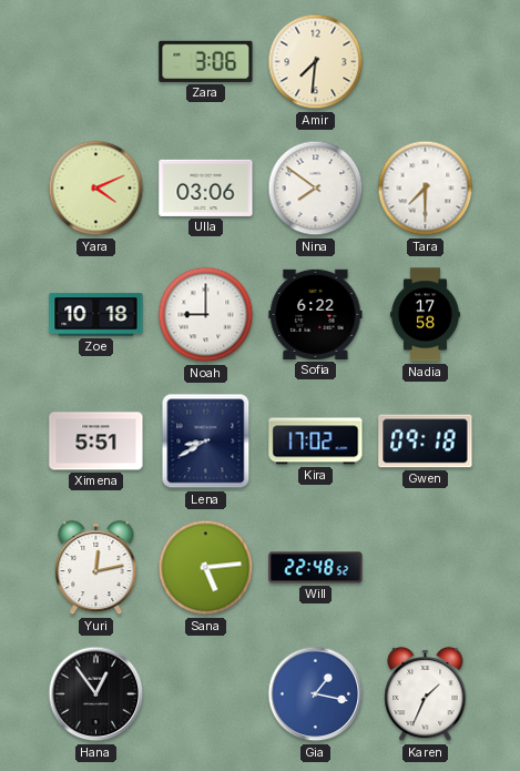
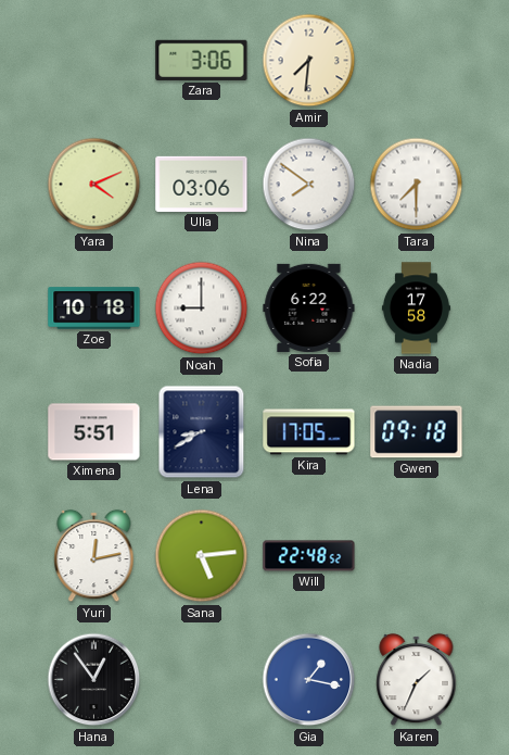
Kira: 17:02 -> 17:05 (309, 432)
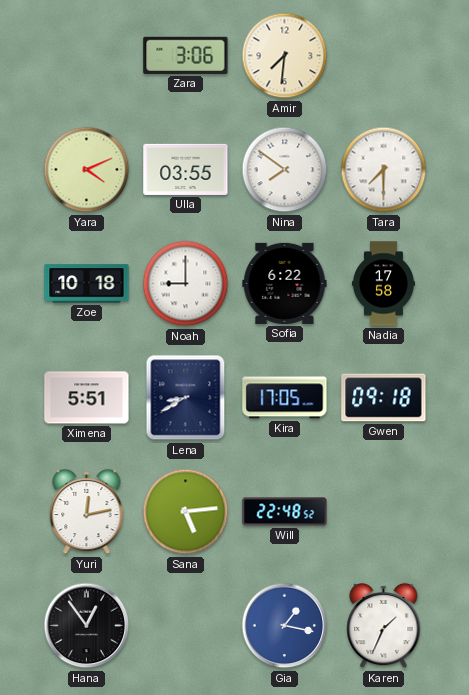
Ulla: 03:06 -> 03:55 (186, 169)
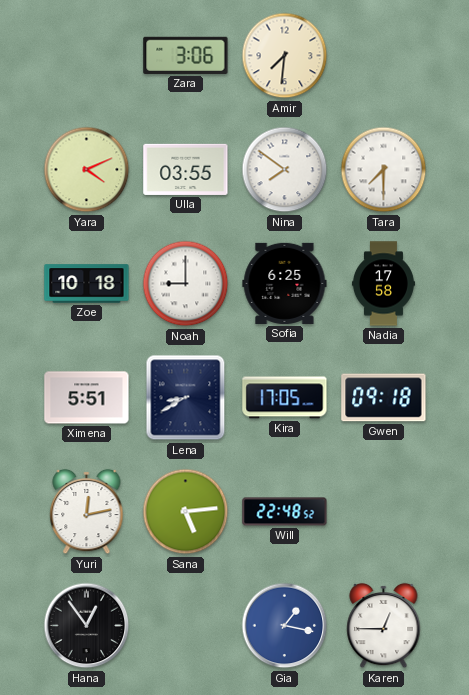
Sofia: 6:22 -> 6:25 (285, 283)
Karen: 1:34 -> 12:45 (384, 626)
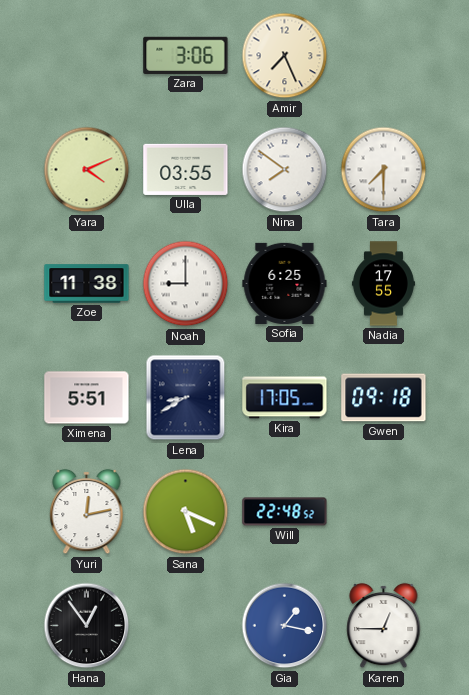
Amir: 7:31 -> 7:26 (285, 56)
Zoe: 10:18 -> 11:38 (87, 284)
Nadia: 17:58 -> 17:55 (383, 284)
Sana: 5:14 -> 5:19 (186, 512)
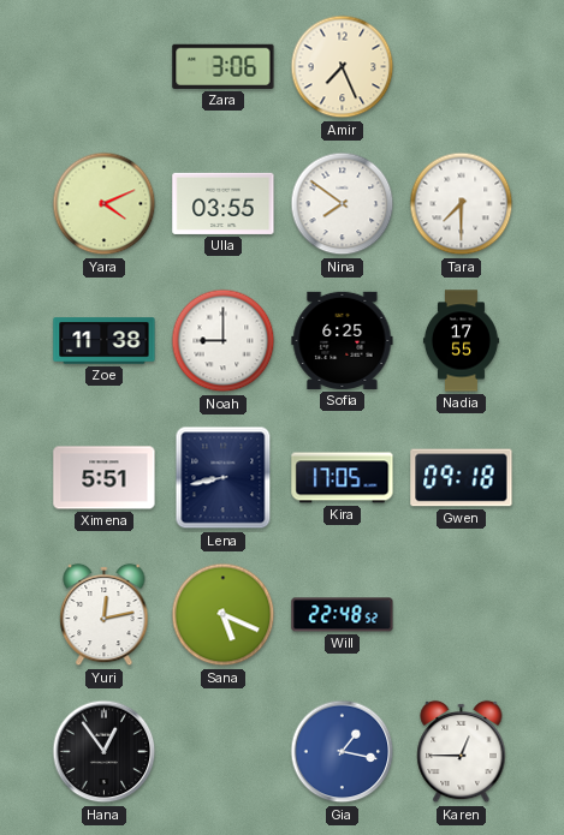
Lena: 8:40 -> 8:43 (224, 478)
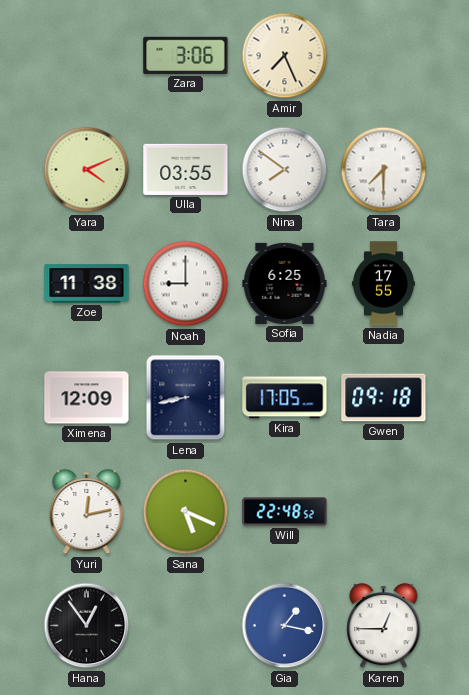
Ximena: 5:51 -> 12:09 (87, 398)
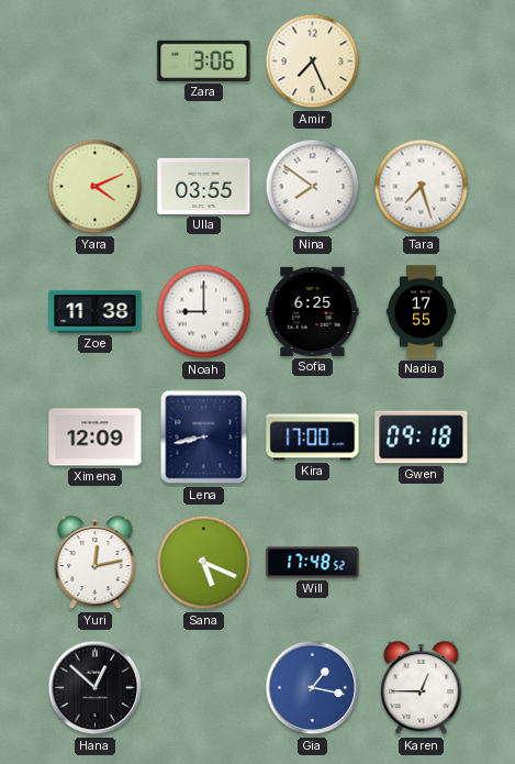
Tara: 7:30 -> 7:27 (422, 187)
Kira: 17:05 -> 17:00 (313, 438)
Will: 22:48 -> 17:48 (313, 563)
Hana: 12:54 -> 12:52 (96, 688)
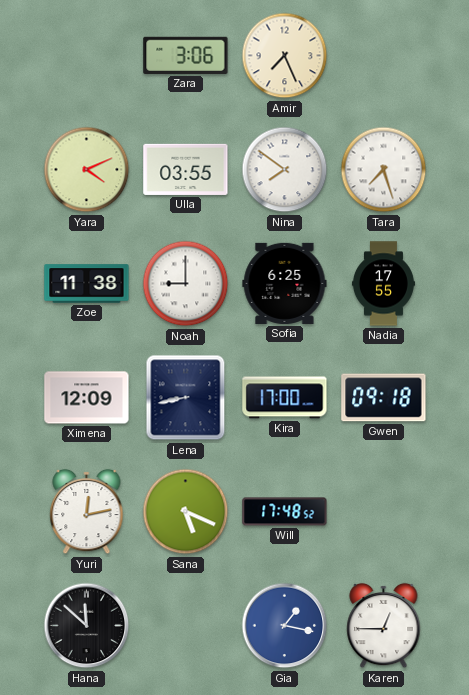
Hana: 12:52 -> 11:52 (87, 626)
